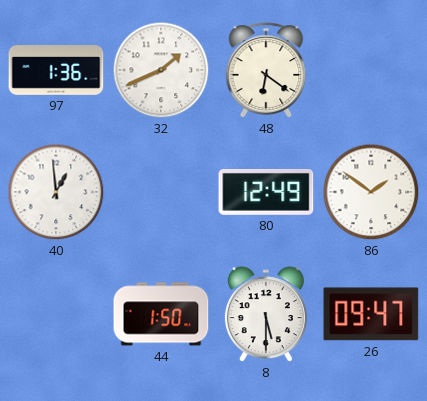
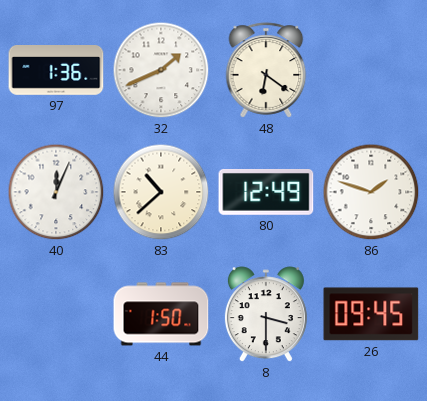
40: 12:59 -> 12:04 (56, 192)
83: none -> 10:38 (161, 192)
86: 1:51 -> 1:48 (371, 192)
8: 5:30 -> 3:30 (266, 315)
26: 09:47 -> 09:45 (371, 314)
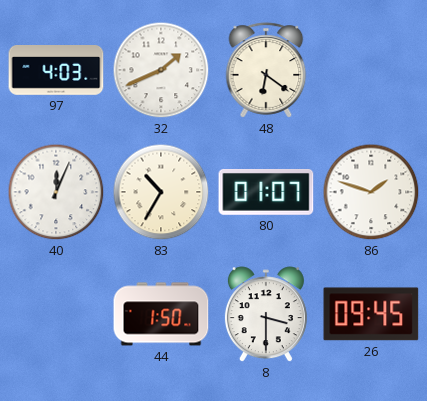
97: 1:36 -> 4:03 (56, 71)
83: 10:38 -> 10:35 (161, 192)
80: 12:49 -> 01:07 (266, 193)
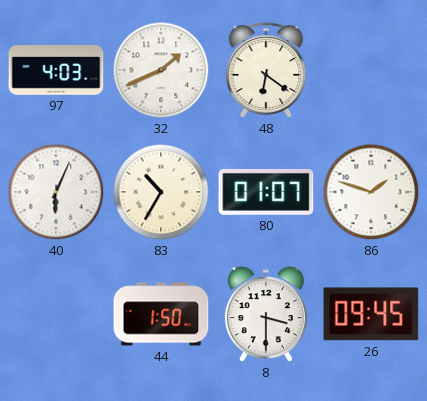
40: 12:04 -> 6:04 (56, 192)
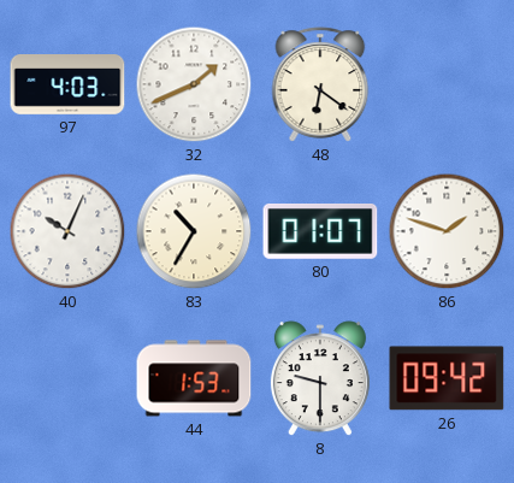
40: 6:04 -> 10:04 (67, 231)
44: 1:50 -> 1:53 (194, 378)
8: 3:30 -> 9:30 (320, 379)
26: 09:45 -> 09:42 (447, 378)
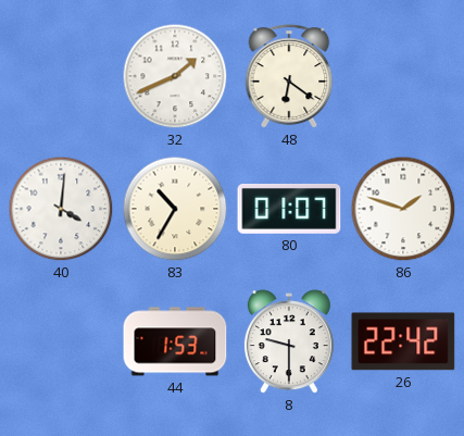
97: 4:03 -> none (67, 86)
40: 10:04 -> 4:01 (61, 209)
26: 09:42 -> 22:42 (403, 341)
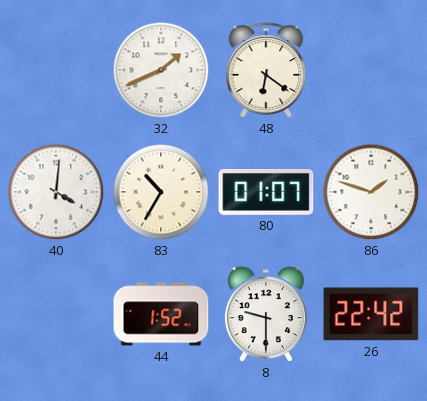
44: 1:53 -> 1:52 (161, 314)
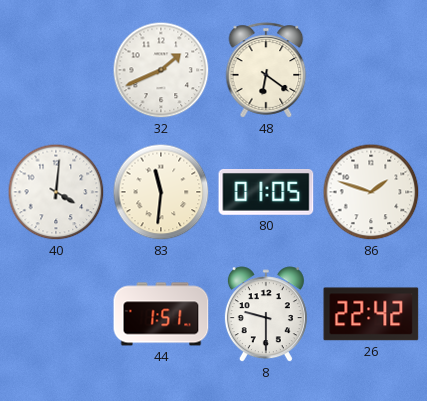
83: 10:35 -> 11:31 (161, 192)
80: 01:07 -> 01:05 (266, 193)
44: 1:52 -> 1:51 (161, 314)
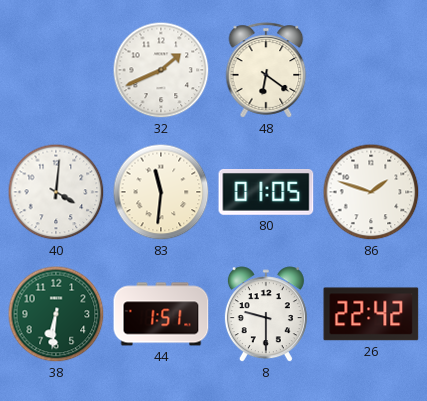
38: none -> 6:31 (56, 314)
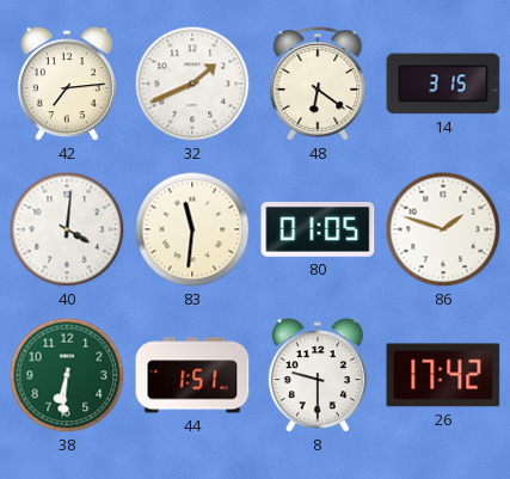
42: none -> 7:14 (67, 85)
14: none -> 3:15 (443, 84)
26: 22:42 -> 17:42 (443, 375)
